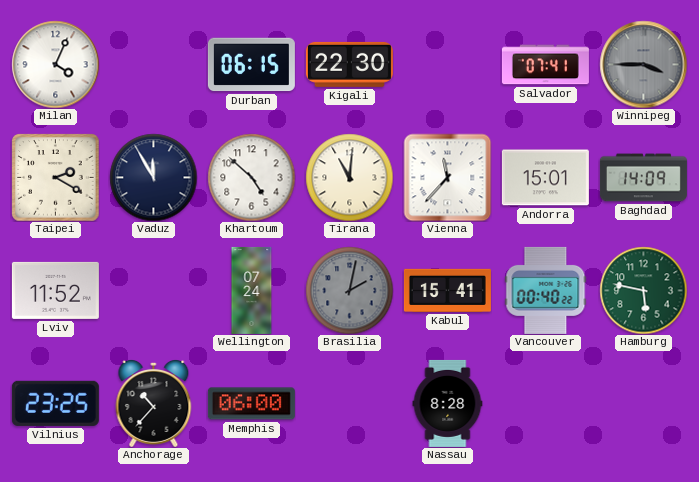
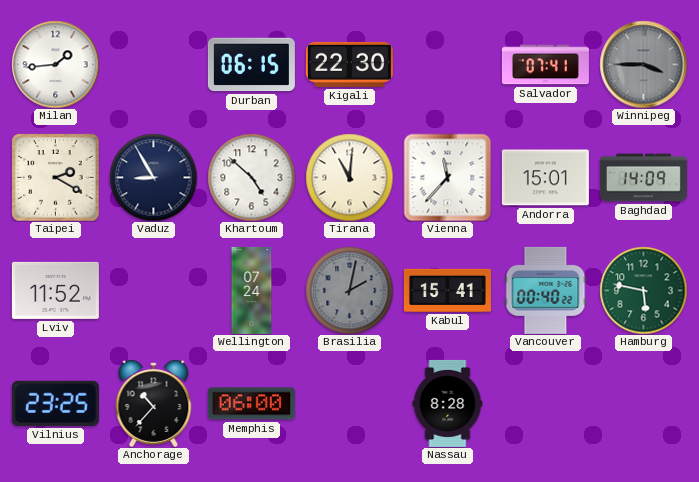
Milan: 4:04 -> 1:44 (55, 64)
Vaduz: 11:55 -> 8:55 (153, 177)
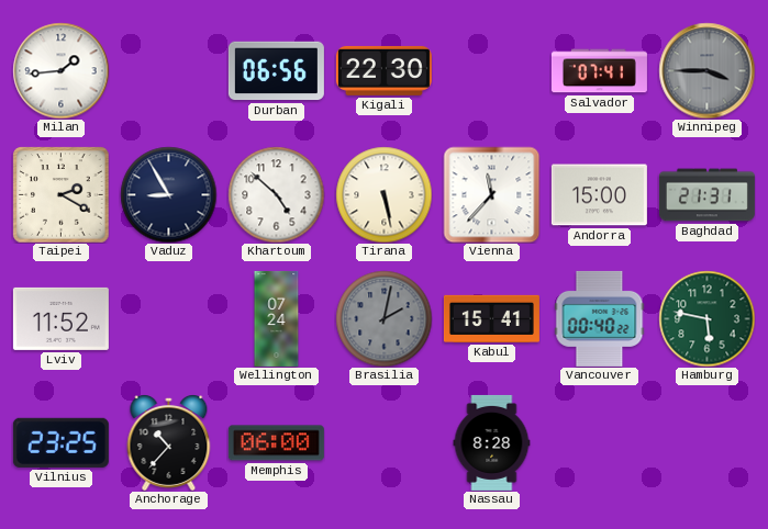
Durban: 06:15 -> 06:56 (276, 71)
Tirana: 11:01 -> 5:28 (383, 194)
Andorra: 15:01 -> 15:00 (599, 195)
Baghdad: 14:09 -> 21:31 (706, 195)
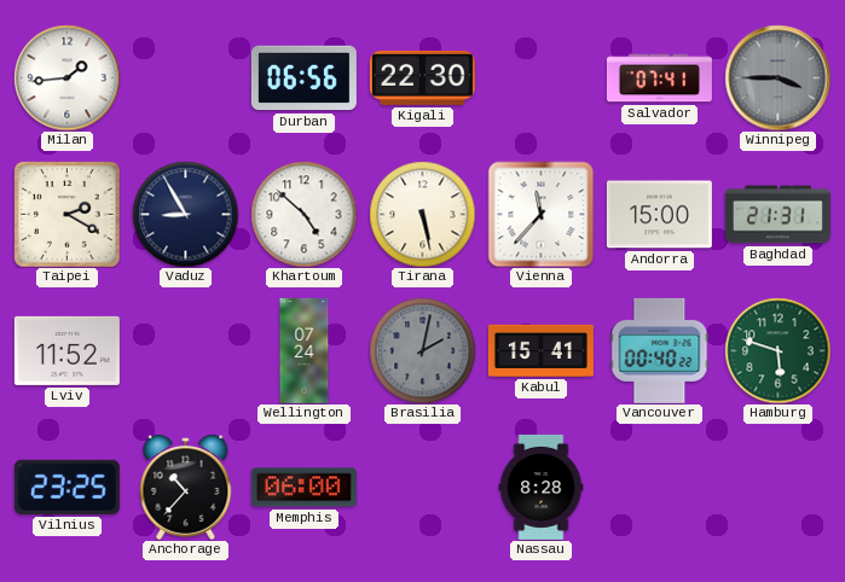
Hamburg: 5:47 -> 5:48 (777, 350)
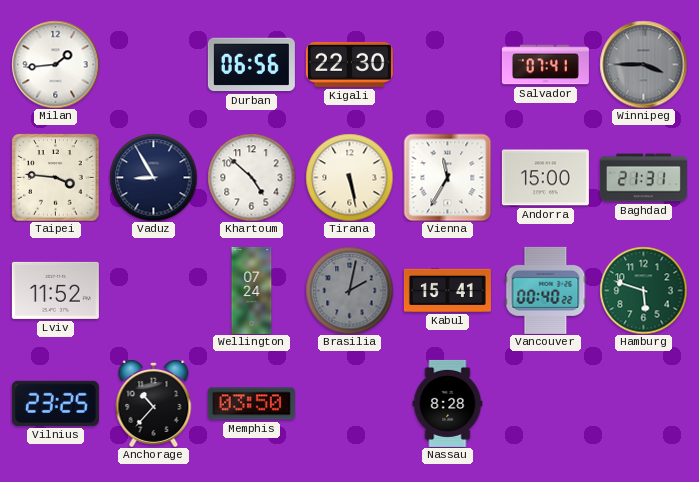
Taipei: 2:20 -> 3:46 (55, 177)
Vienna: 11:37 -> 11:35 (447, 177)
Memphis: 06:00 -> 03:50 (251, 404)
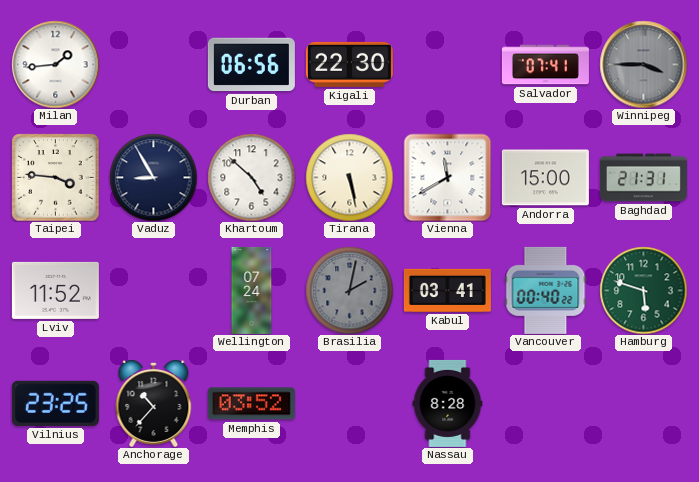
Vienna: 11:35 -> 11:40 (447, 177)
Kabul: 15:41 -> 03:41 (447, 290)
Memphis: 03:50 -> 03:52 (251, 404)
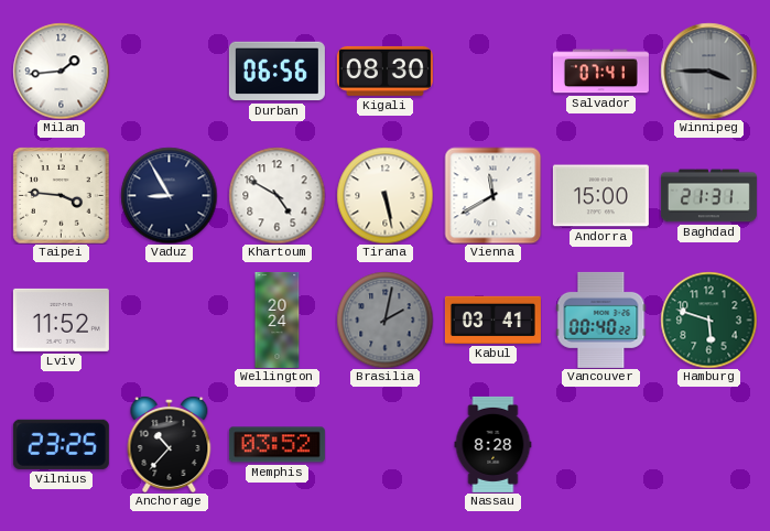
Kigali: 22:30 -> 08:30 (384, 71)
Khartoum: 4:52 -> 4:50 (276, 195)
Wellington: 07:24 -> 20:24 (278, 319)
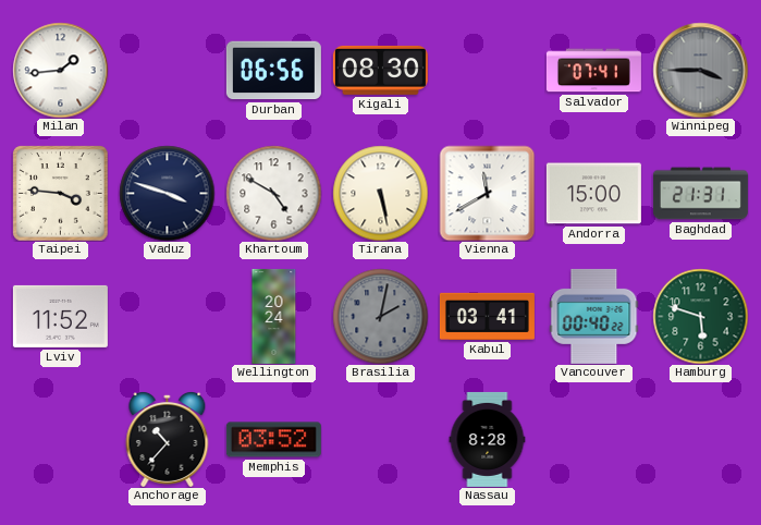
Vaduz: 8:55 -> 3:48 (167, 193)
Vilnius: 23:25 -> none (61, 444)
